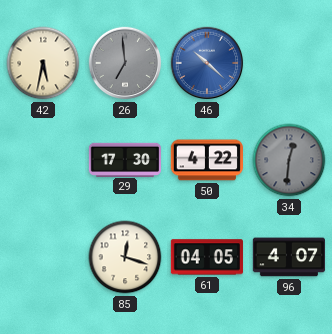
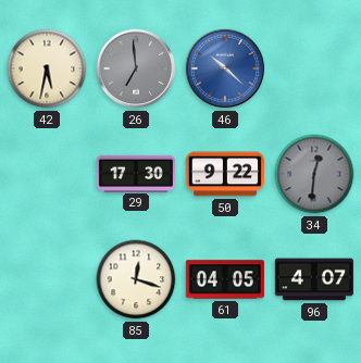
50: 4:22 -> 9:22 (225, 174)
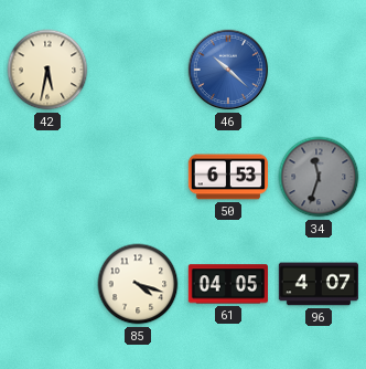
26: 6:59 -> none (136, 68)
29: 17:30 -> none (135, 173)
50: 9:22 -> 6:53 (228, 177)
34: 12:31 -> 11:33 (319, 177)
85: 12:18 -> 4:18 (138, 284)
